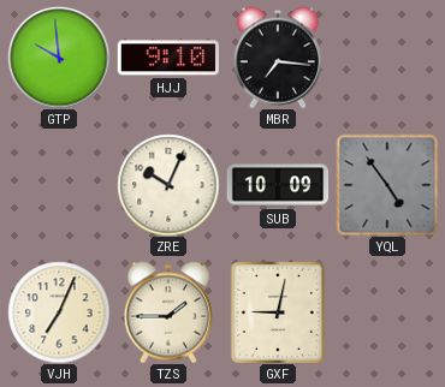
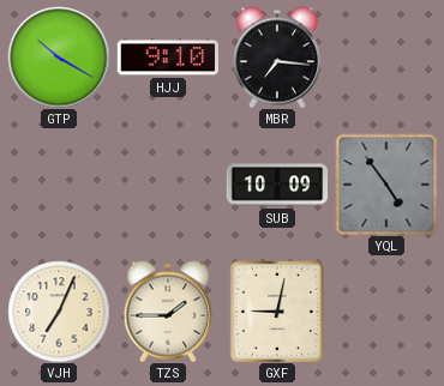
GTP: 9:59 -> 10:20 (59, 58)
ZRE: 10:04 -> none (168, 185)
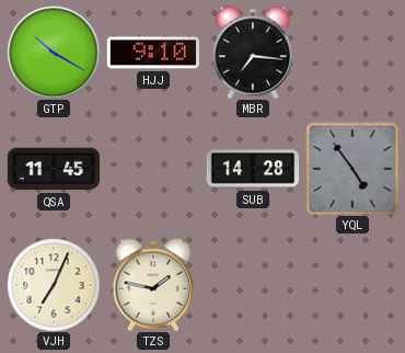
QSA: none -> 11:45 (54, 169)
SUB: 10:09 -> 14:28 (253, 169)
TZS: 1:45 -> 1:47 (152, 285)
GXF: 9:02 -> none (277, 312)
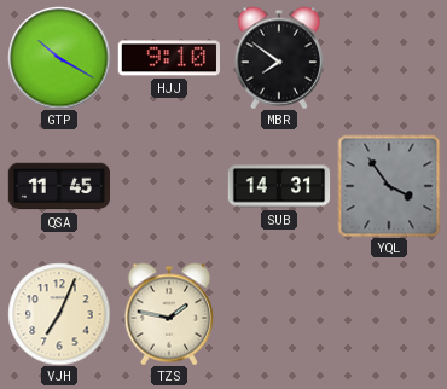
MBR: 7:16 -> 7:51 (278, 58)
SUB: 14:28 -> 14:31 (279, 186)
YQL: 4:54 -> 3:54 (389, 186)
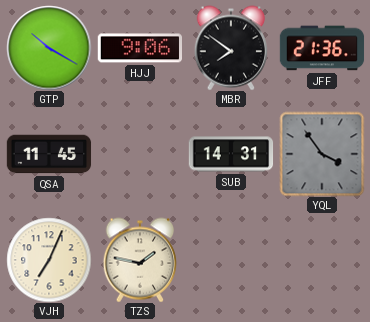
HJJ: 9:10 -> 9:06 (139, 48)
JFF: none -> 21:36 (322, 48)
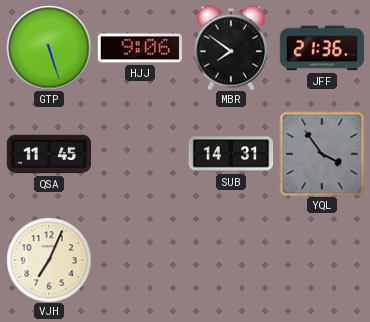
GTP: 10:20 -> 5:27 (49, 48)
TZS: 1:47 -> none (139, 260)
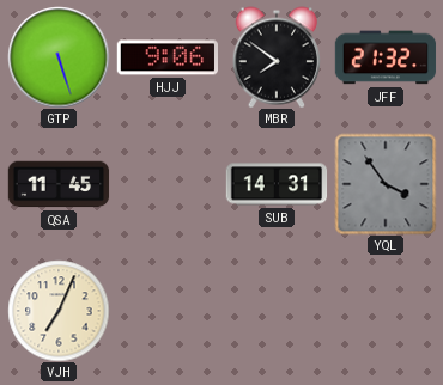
JFF: 21:36 -> 21:32 (386, 57)
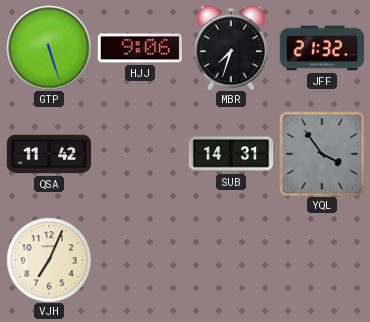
MBR: 7:51 -> 7:33 (230, 48)
QSA: 11:45 -> 11:42 (49, 154)
